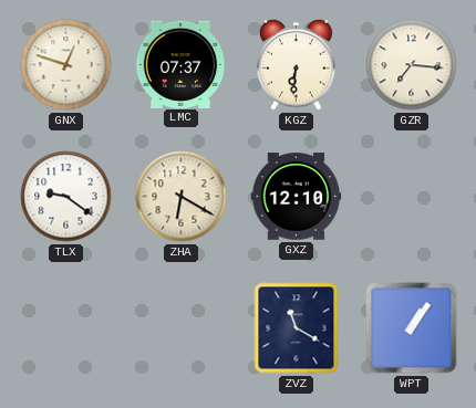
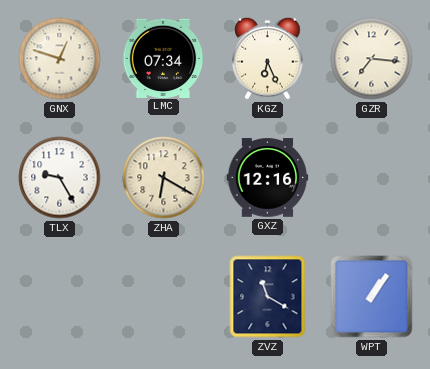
LMC: 07:37 -> 07:34 (163, 58)
KGZ: 6:31 -> 6:26 (268, 58)
TLX: 9:21 -> 9:25 (60, 178)
GXZ: 12:10 -> 12:16 (268, 178)
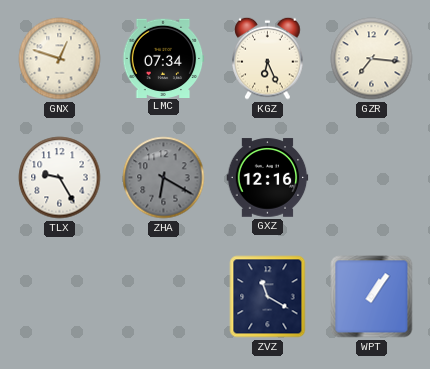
ZHA dial: cream -> grey (164, 178)
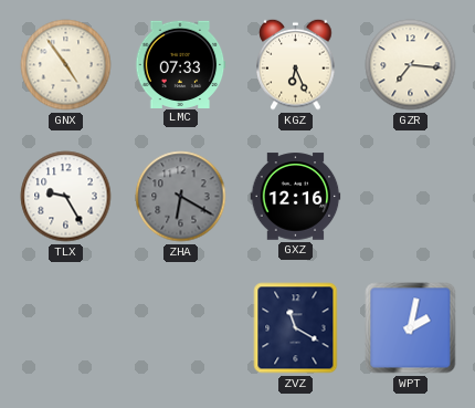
GNX: 12:48 -> 4:54 (66, 65)
LMC: 07:34 -> 07:33 (180, 64)
WPT: 1:06 -> 2:02 (411, 328)
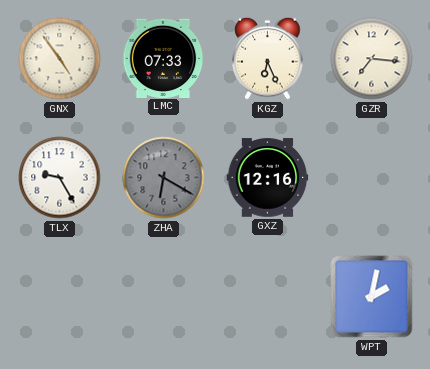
ZVZ: 11:20 -> none (296, 328)
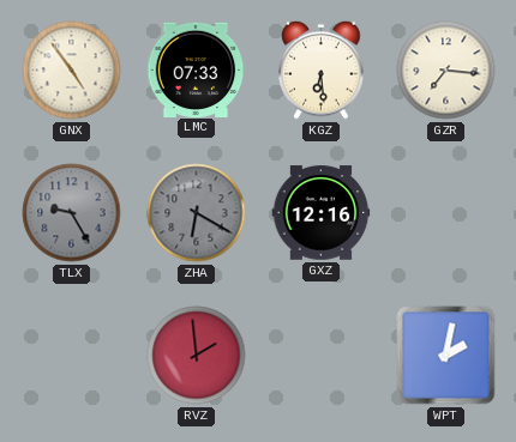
KGZ: 6:26 -> 6:29 (322, 69)
TLX dial: white -> grey (72, 213)
RVZ: none -> 1:59 (197, 356)
